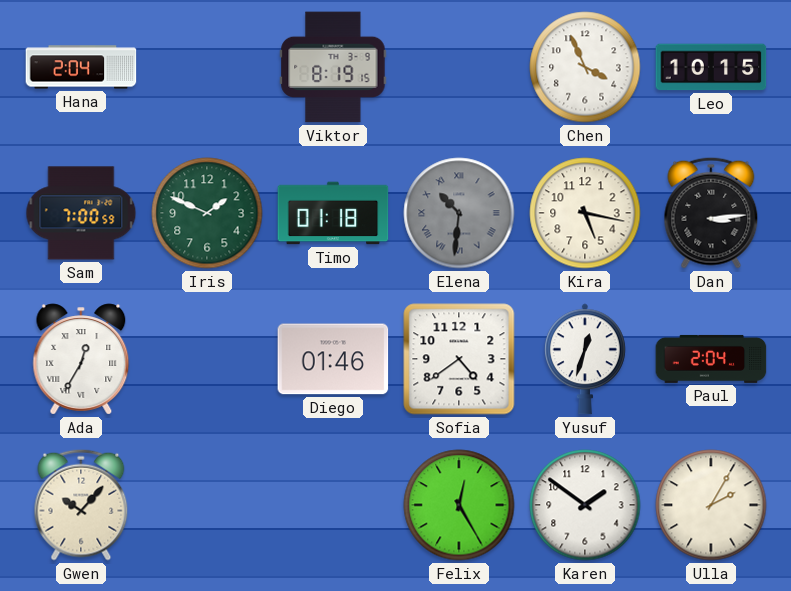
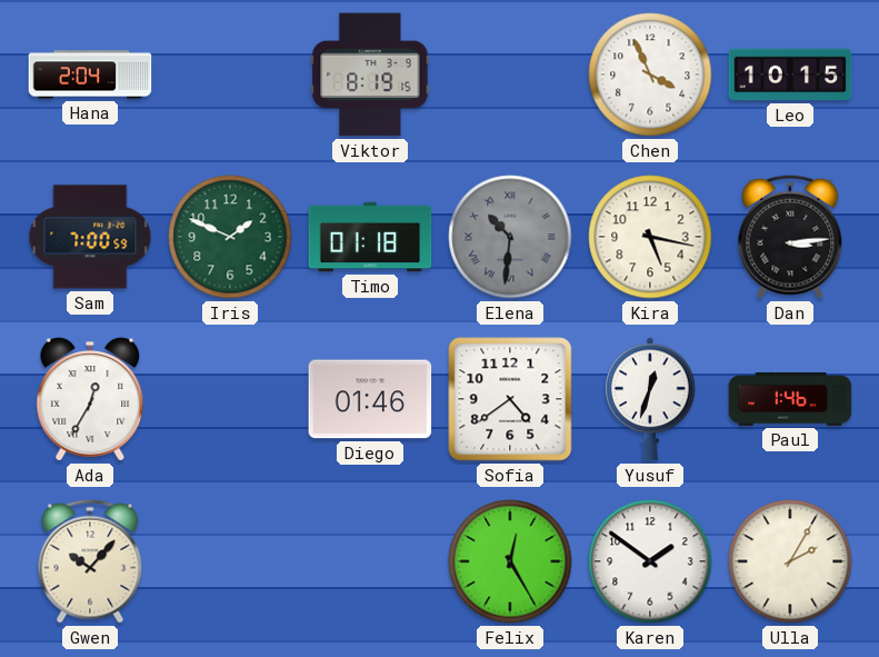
Paul: 2:04 -> 1:46 (790, 399)
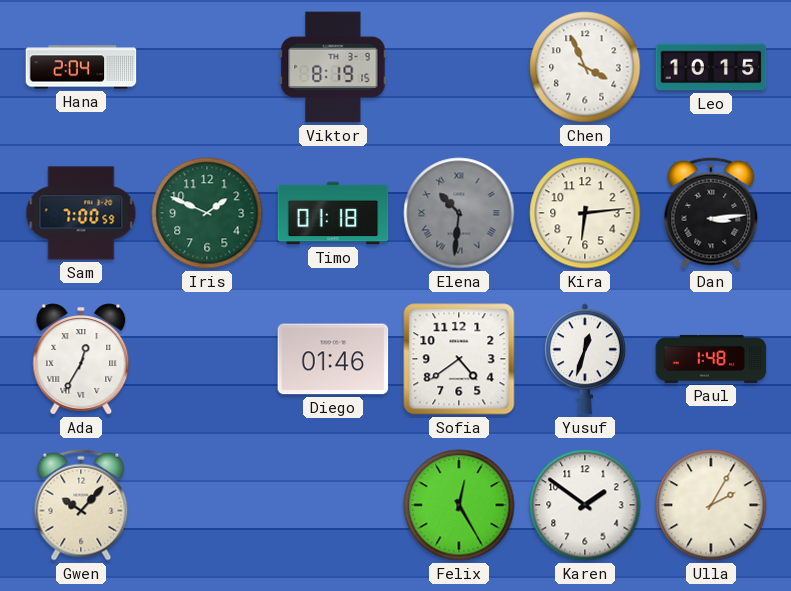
Kira: 5:17 -> 6:14 (585, 213)
Paul: 1:46 -> 1:48 (711, 359)
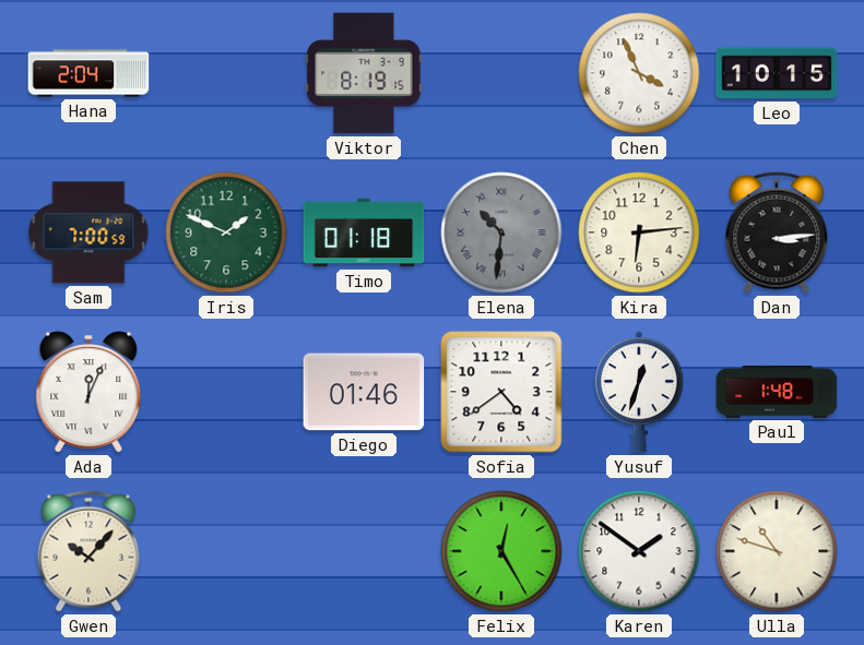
Ada: 12:35 -> 12:04 (88, 392)
Ulla: 2:05 -> 10:48 (777, 551)
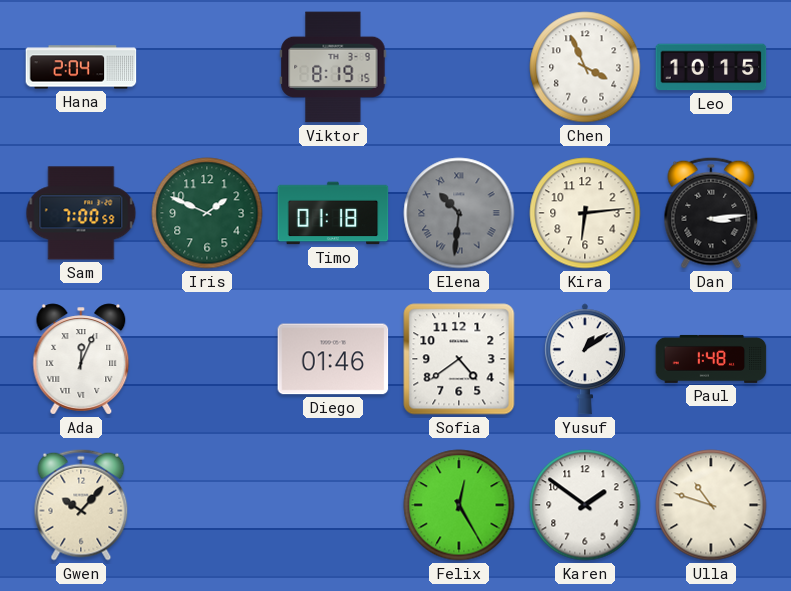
Yusuf: 12:33 -> 1:09 (585, 359)
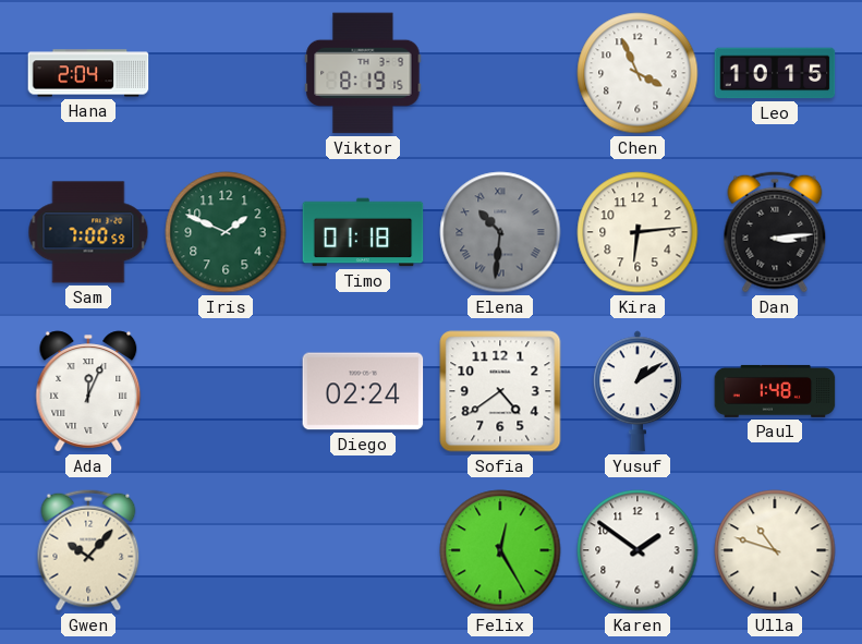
Diego: 01:46 -> 02:24 (363, 391)
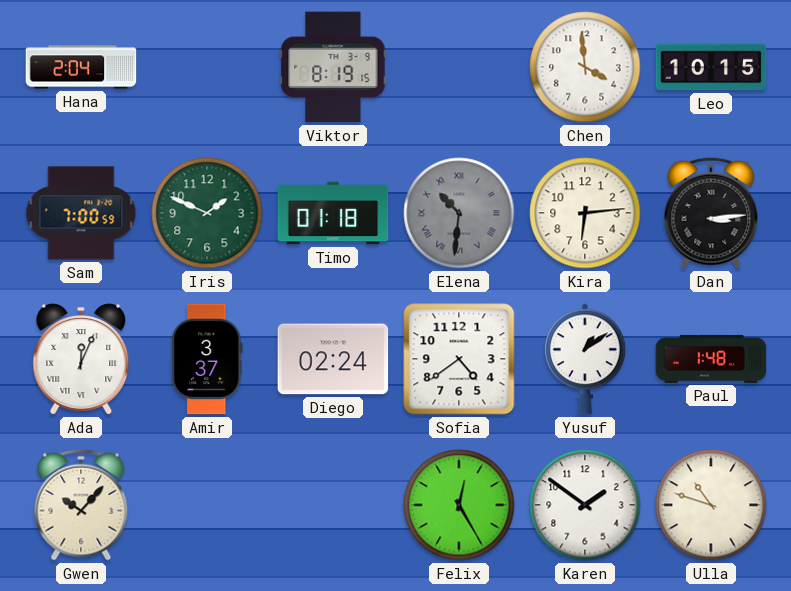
Chen: 3:56 -> 3:59 (585, 67)
Amir: none -> 3:37 (207, 359)
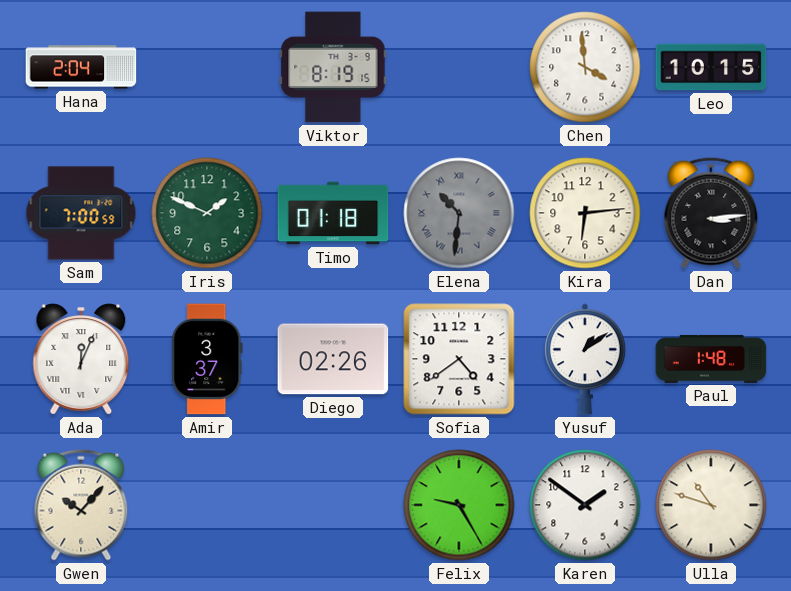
Diego: 02:24 -> 02:26 (333, 359)
Felix: 12:25 -> 9:25 (459, 505)
